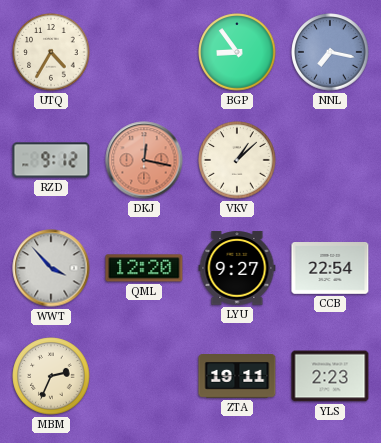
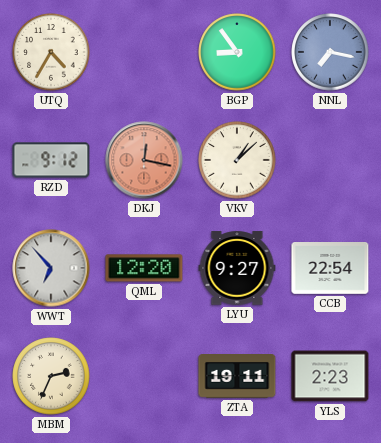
WWT: 3:53 -> 6:53 (51, 268)
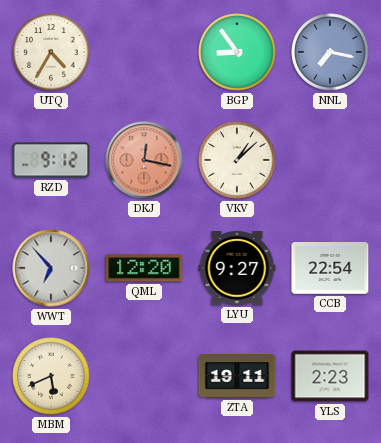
MBM: 2:34 -> 5:41 (51, 376)
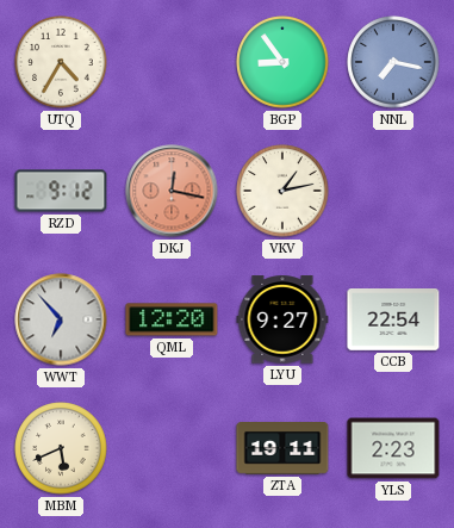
VKV: 1:08 -> 1:13 (282, 191)
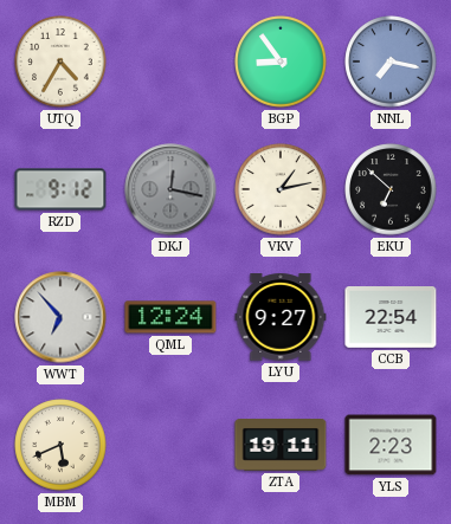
DKJ dial: salmon -> grey (170, 189)
EKU: none -> 6:52 (391, 189)
QML: 12:20 -> 12:24 (170, 317)
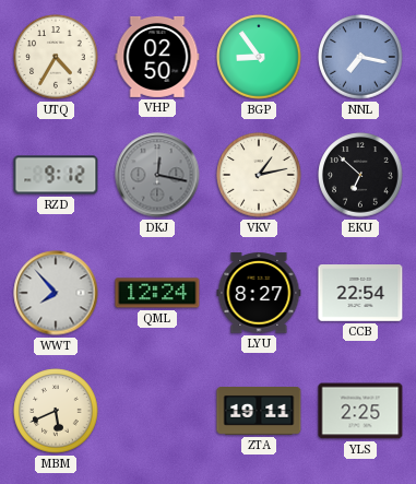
VHP: none -> 02:50 (157, 57)
WWT: 6:53 -> 7:53 (56, 293)
LYU: 9:27 -> 8:27 (259, 293)
YLS: 2:23 -> 2:25 (360, 411)
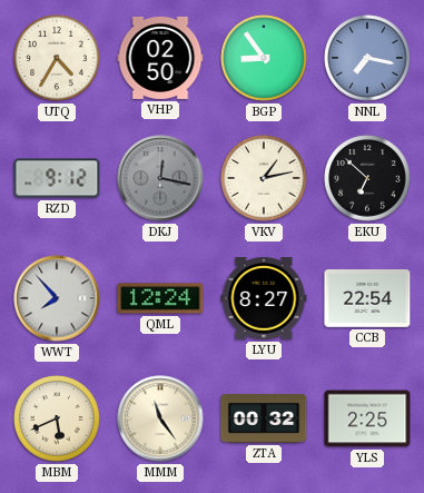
MMM: none -> 11:24 (160, 418)
ZTA: 19:11 -> 00:32 (264, 418)
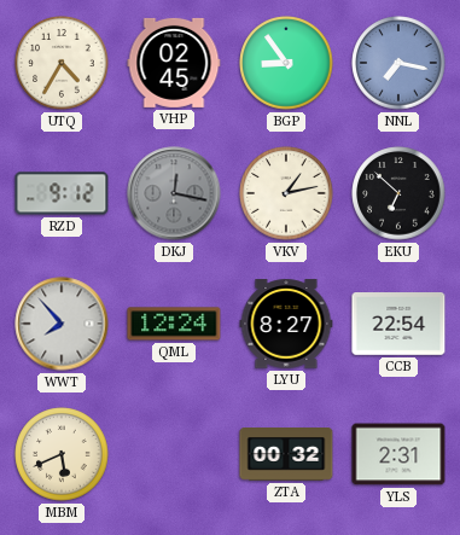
VHP: 02:50 -> 02:45 (174, 63)
MMM: 11:24 -> none (160, 418)
YLS: 2:25 -> 2:31 (398, 454)
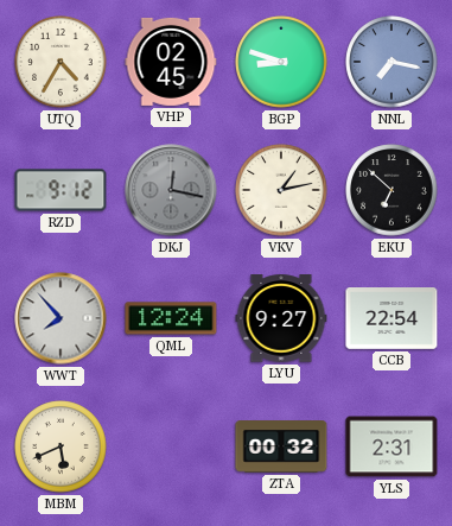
BGP: 8:54 -> 8:48 (281, 62)
LYU: 8:27 -> 9:27 (281, 318)
